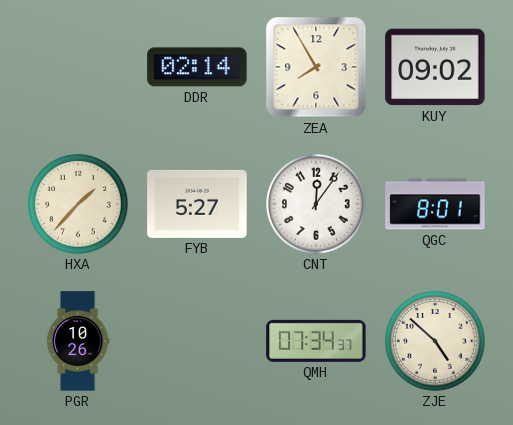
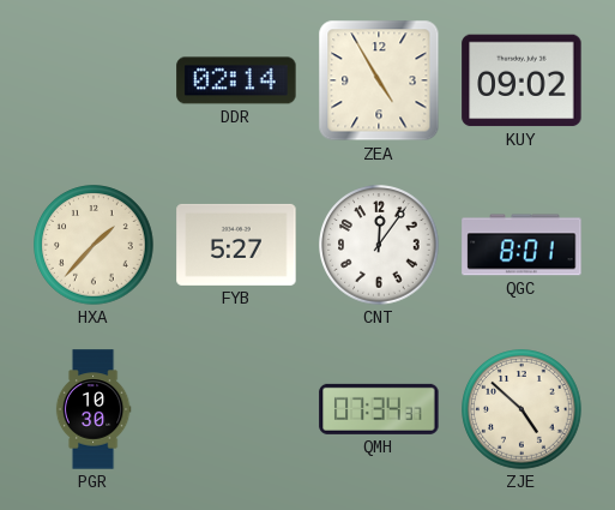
ZEA: 7:55 -> 4:55 (379, 80)
PGR: 10:26 -> 10:30 (94, 409)
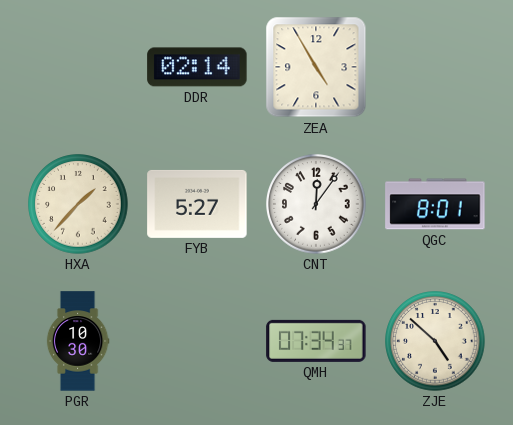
KUY: 09:02 -> none (521, 80)
